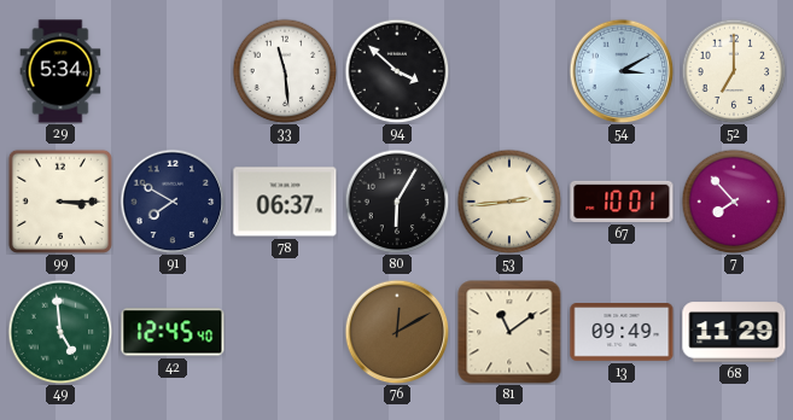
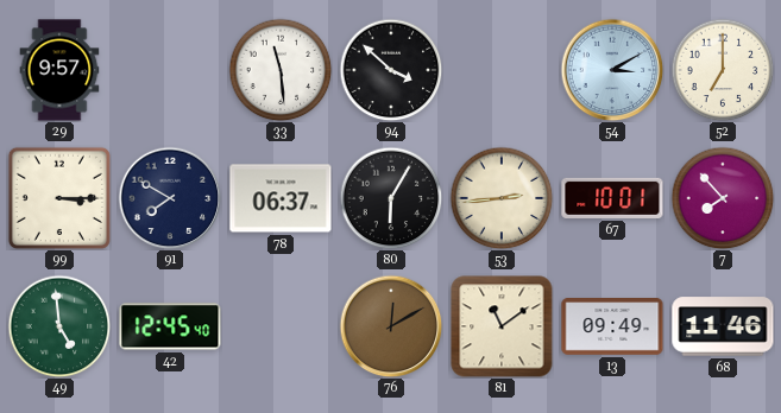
29: 5:34 -> 9:57 (59, 70)
68: 11:29 -> 11:46 (723, 326)
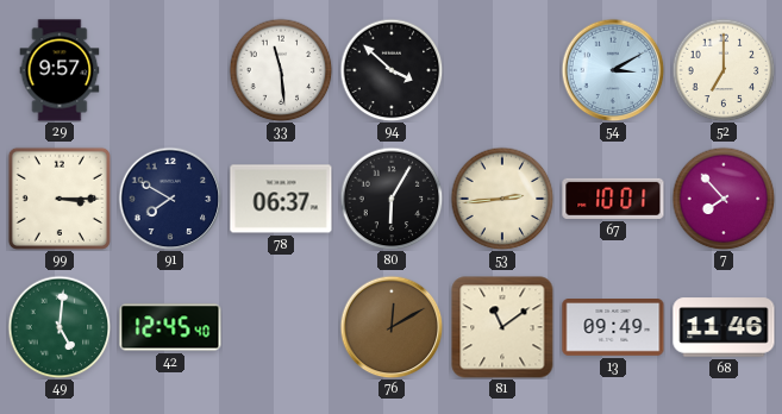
49: 4:59 -> 5:01 (60, 327)
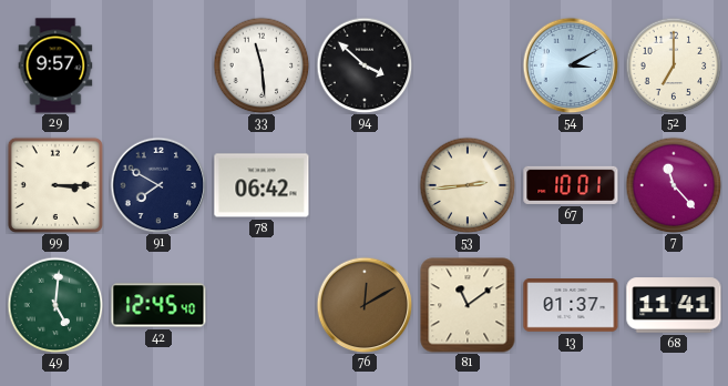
78: 06:37 -> 06:42 (262, 185)
80: 6:05 -> none (392, 199)
7: 7:53 -> 11:23 (674, 185)
13: 09:49 -> 01:37 (571, 306)
68: 11:46 -> 11:41 (674, 305)
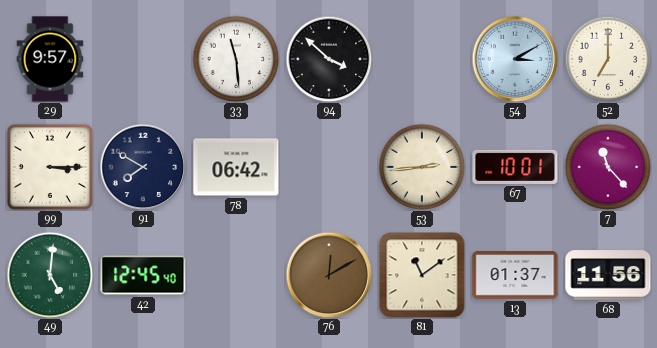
68: 11:41 -> 11:56 (608, 275)
